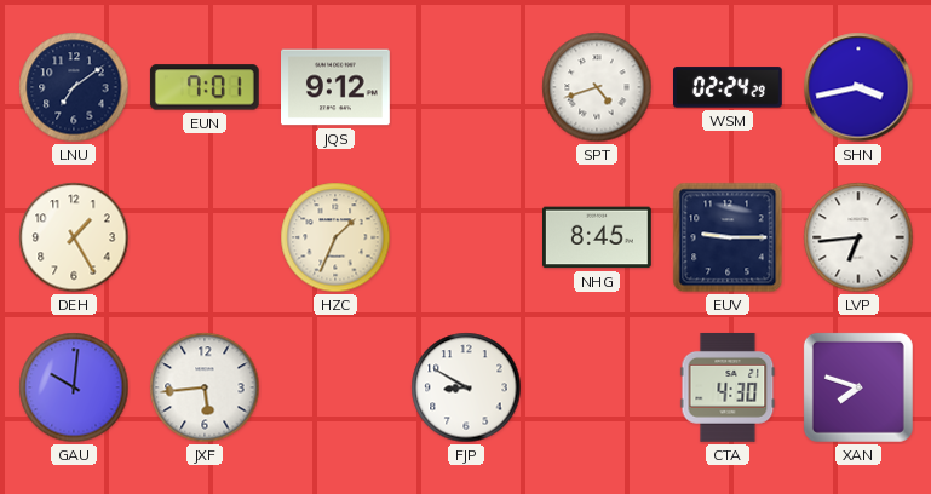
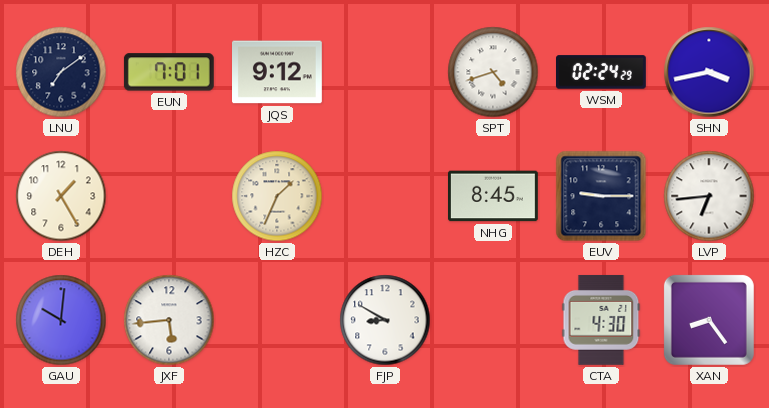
XAN: 7:48 -> 8:24 (709, 320)
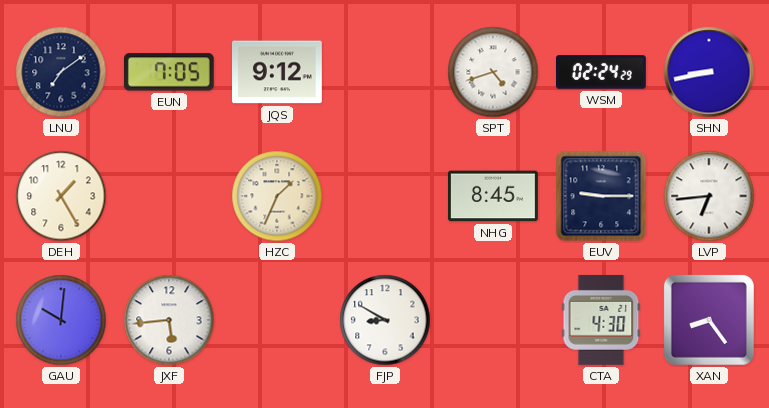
EUN: 7:01 -> 7:05 (169, 72)
SHN: 3:43 -> 8:43 (709, 72)
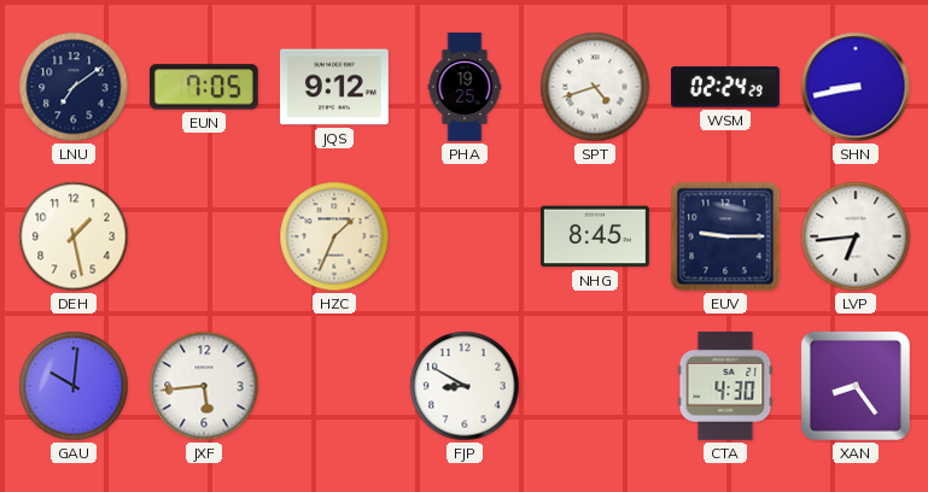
PHA: none -> 19:25 (465, 87)
DEH: 1:25 -> 1:28 (74, 236)
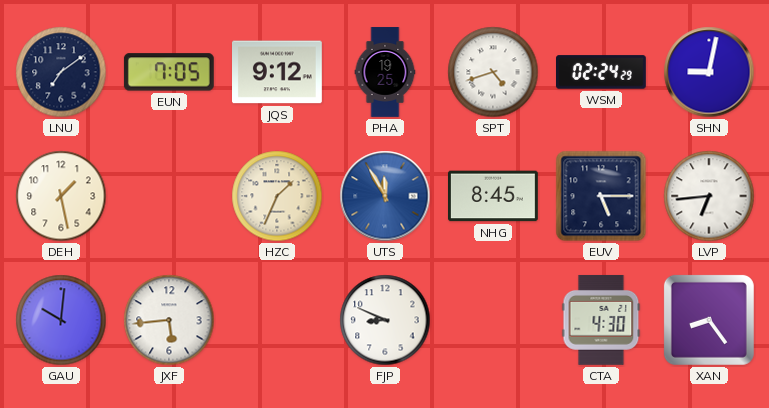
SHN: 8:43 -> 9:02 (709, 72)
UTS: none -> 11:55 (385, 196)
EUV: 9:15 -> 5:15 (601, 196)
FJP: 8:50 -> 8:49 (385, 320)
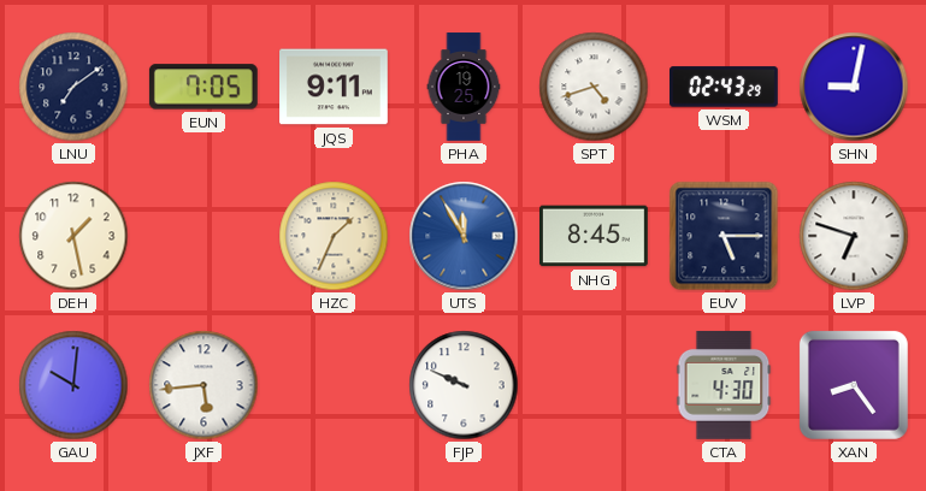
JQS: 9:12 -> 9:11 (335, 87)
WSM: 02:24 -> 02:43 (725, 87)
LVP: 6:44 -> 6:48 (854, 236)
FJP: 8:49 -> 9:49 (464, 385)
